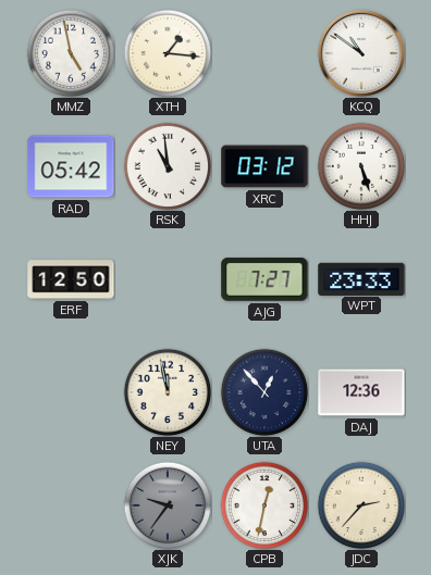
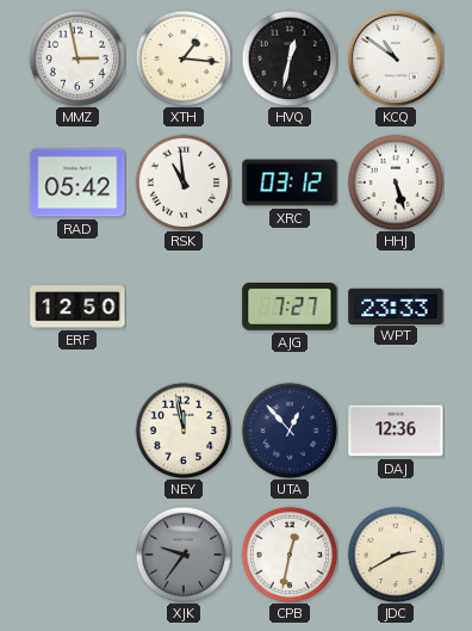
MMZ: 4:58 -> 2:58 (77, 58)
HVQ: none -> 12:32 (290, 58)
JDC: 2:37 -> 2:40 (396, 555)
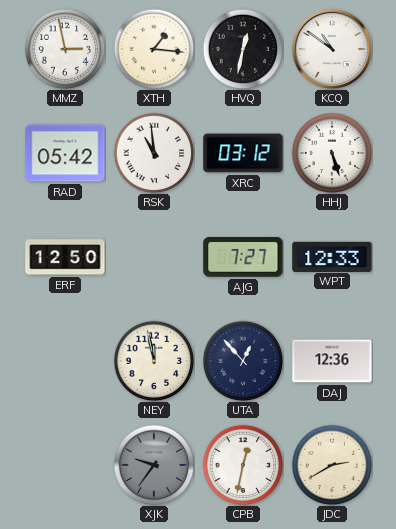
WPT: 23:33 -> 12:33 (332, 256)
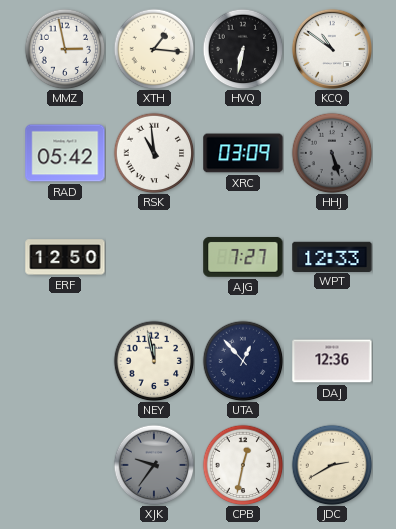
HVQ: 12:32 -> 6:32 (243, 49)
XRC: 03:12 -> 03:09 (243, 153)
HHJ dial: white -> grey (332, 153)
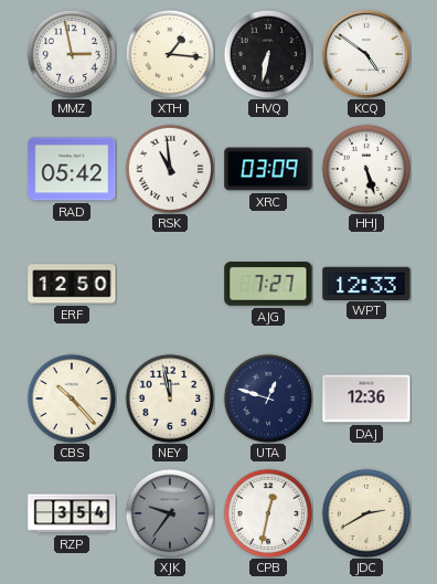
KCQ: 10:51 -> 4:51 (366, 54)
HHJ dial: grey -> white (366, 169)
CBS: none -> 10:23 (72, 399)
UTA: 12:53 -> 12:48 (268, 399)
RZP: none -> 3:54 (72, 513)
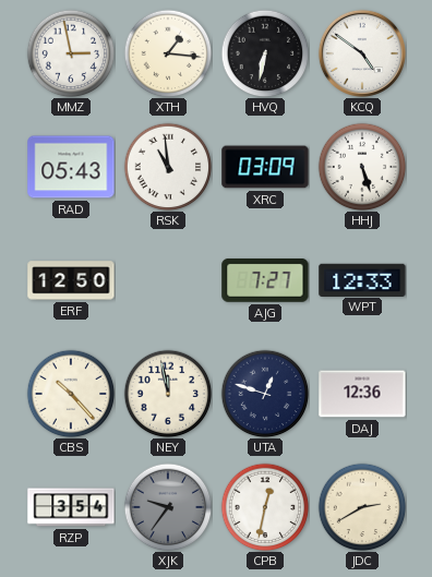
RAD: 05:42 -> 05:43 (71, 167)
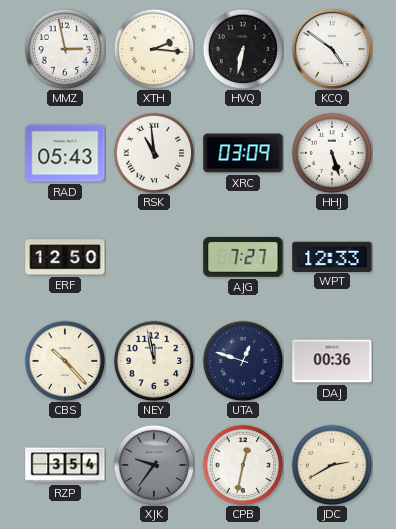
XTH: 1:16 -> 2:16 (154, 49)
DAJ: 12:36 -> 00:36 (332, 361)
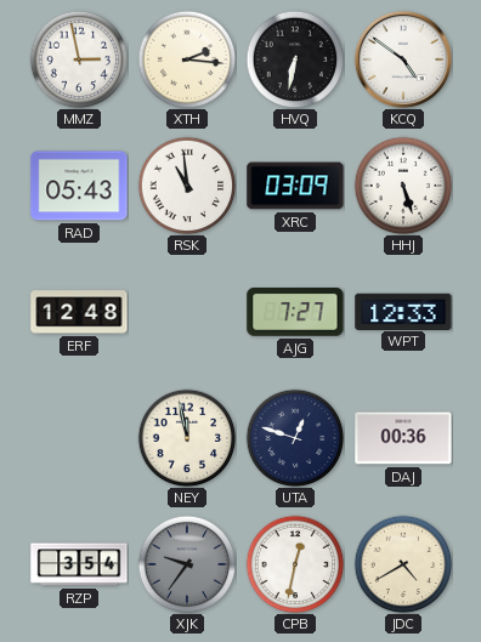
ERF: 12:50 -> 12:48 (79, 312)
CBS: 10:23 -> none (65, 361)
JDC: 2:40 -> 4:40 (403, 564)
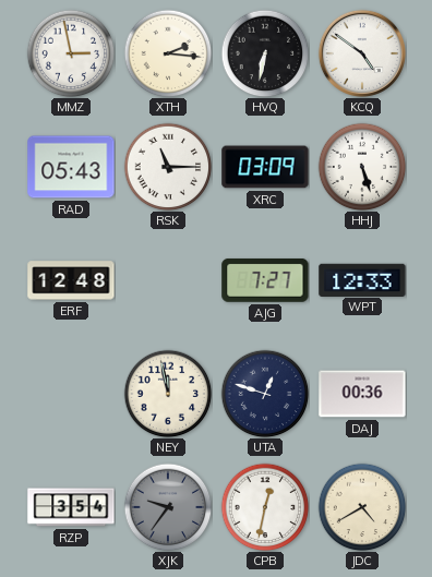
RSK: 10:59 -> 11:15 (168, 167)
